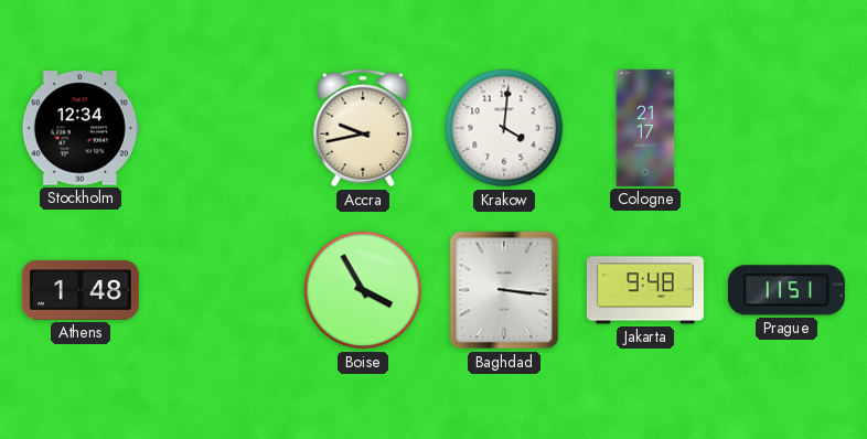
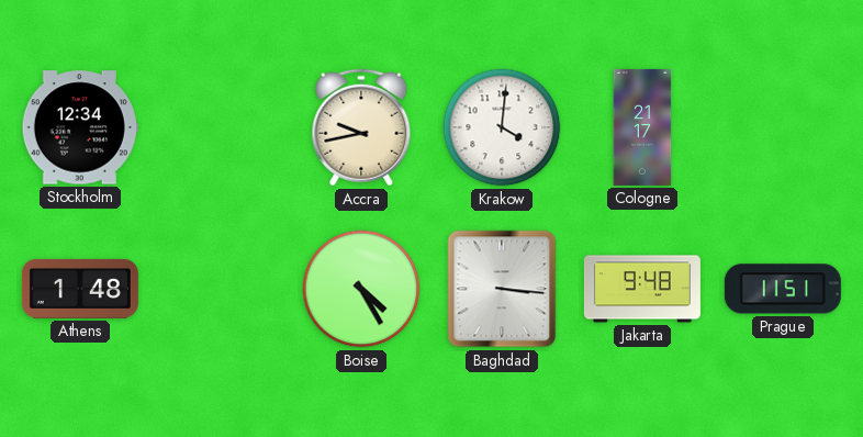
Boise: 3:55 -> 4:25 (361, 289)
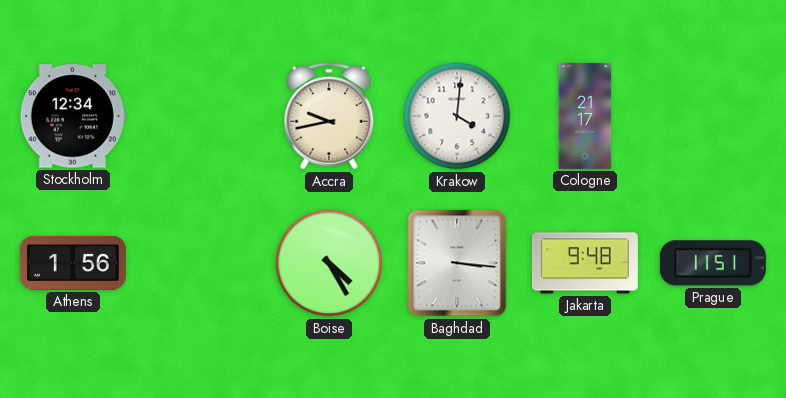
Athens: 1:48 -> 1:56 (73, 263)
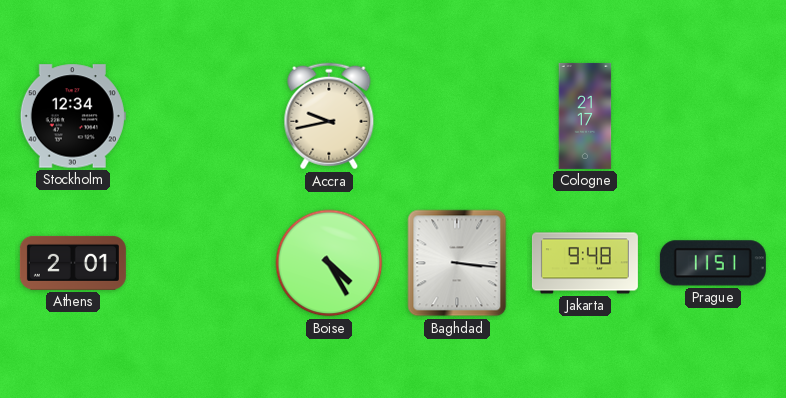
Krakow: 4:01 -> none (457, 116)
Athens: 1:56 -> 2:01 (73, 263)
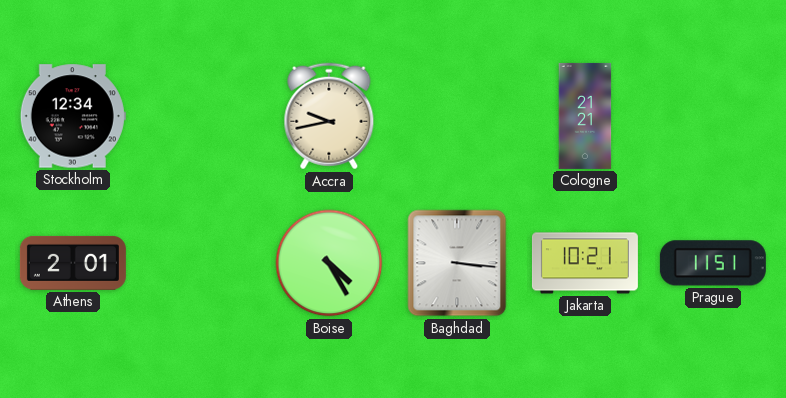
Cologne: 21:17 -> 21:21 (585, 116)
Jakarta: 9:48 -> 10:21 (585, 263)
